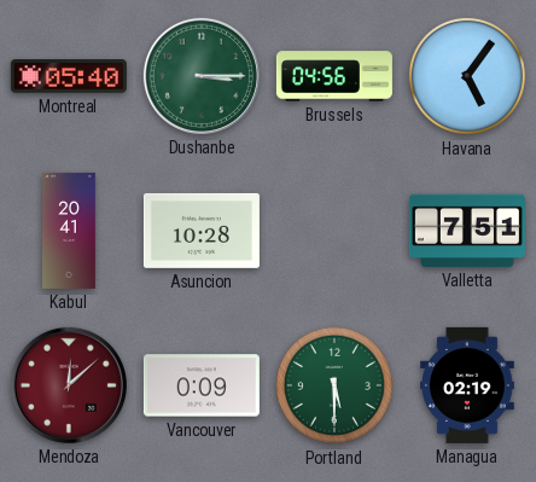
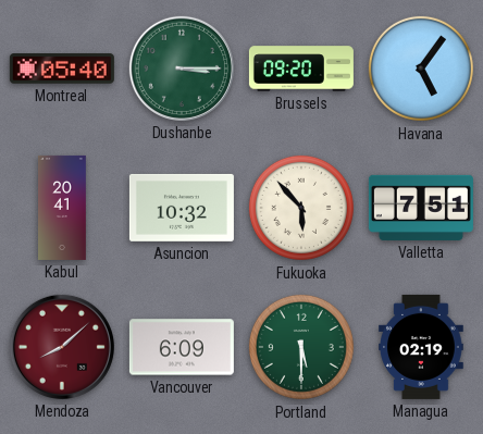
Brussels: 04:56 -> 09:20 (301, 69)
Asuncion: 10:28 -> 10:32 (182, 208)
Fukuoka: none -> 5:53 (301, 208)
Mendoza: 12:08 -> 8:08 (62, 347)
Vancouver: 0:09 -> 6:09 (182, 347)
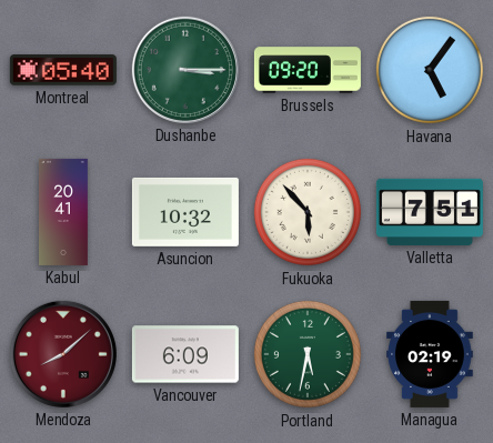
Portland: 5:30 -> 5:32 (308, 354)
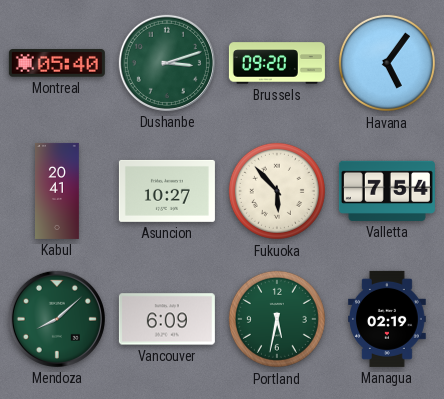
Dushanbe: 3:15 -> 3:12 (167, 63)
Asuncion: 10:32 -> 10:27 (167, 191)
Valletta: 7:51 -> 7:54 (387, 191)
Mendoza dial: burgundy -> green (57, 319)
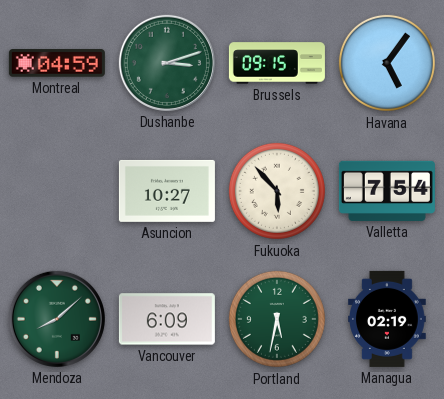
Montreal: 05:40 -> 04:59 (57, 63)
Brussels: 09:20 -> 09:15 (277, 63)
Kabul: 20:41 -> none (58, 191)
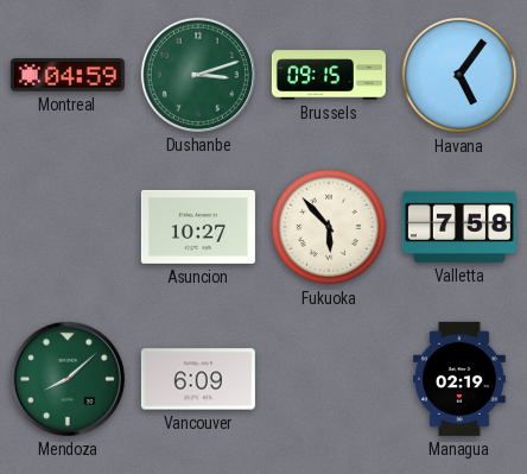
Valletta: 7:54 -> 7:58 (459, 227)
Portland: 5:32 -> none (277, 319)
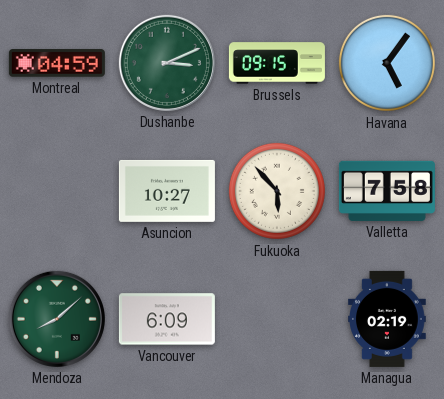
Dushanbe: 3:12 -> 3:11 (167, 63)
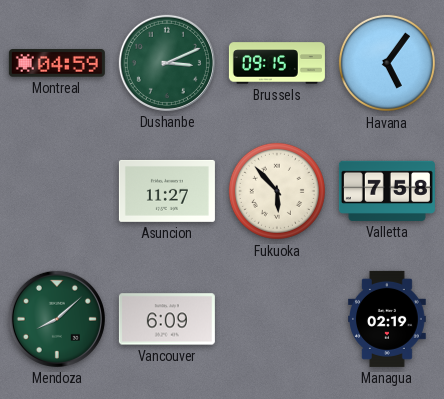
Asuncion: 10:27 -> 11:27 (167, 191)
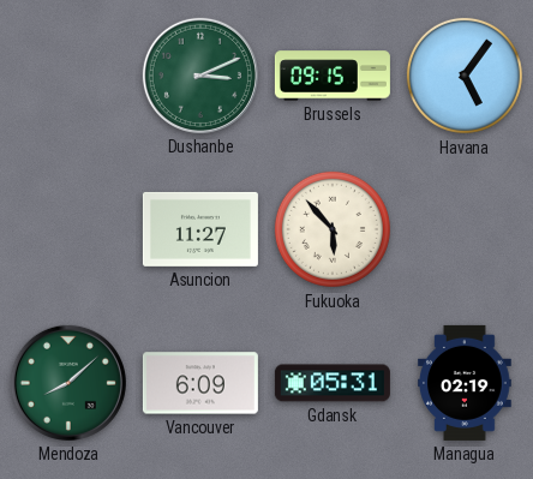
Montreal: 04:59 -> none (57, 63)
Valletta: 7:58 -> none (387, 191)
Gdansk: none -> 05:31 (333, 383)
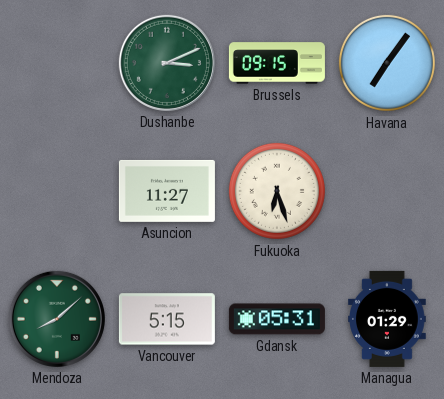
Havana: 5:06 -> 7:06 (387, 63)
Fukuoka: 5:53 -> 6:27 (277, 191)
Vancouver: 6:09 -> 5:15 (167, 319)
Managua: 02:19 -> 01:29 (388, 319)
